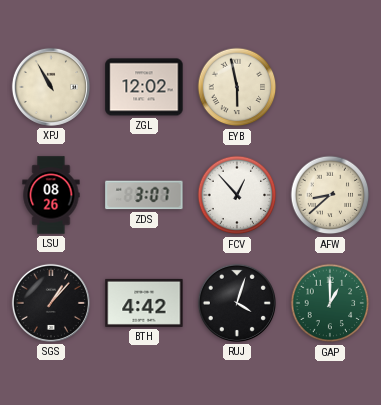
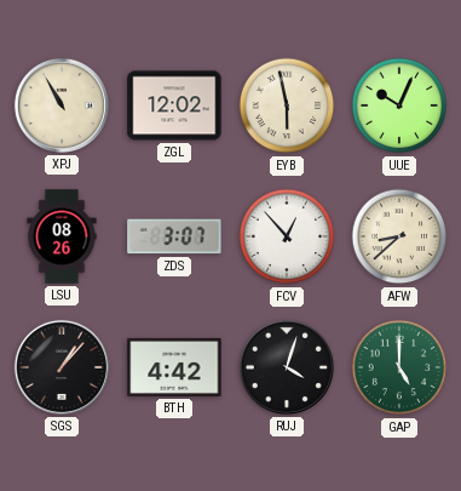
UUE: none -> 10:04 (399, 105)
GAP: 1:00 -> 5:00 (399, 367)
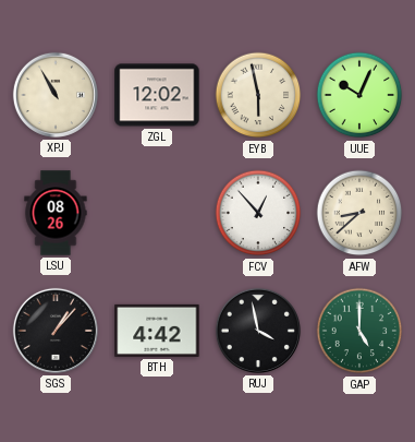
ZDS: 3:07 -> none (174, 236)
RUJ: 4:03 -> 3:58 (258, 331)
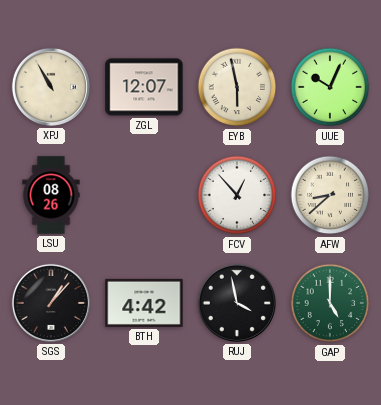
ZGL: 12:02 -> 12:07 (144, 87)
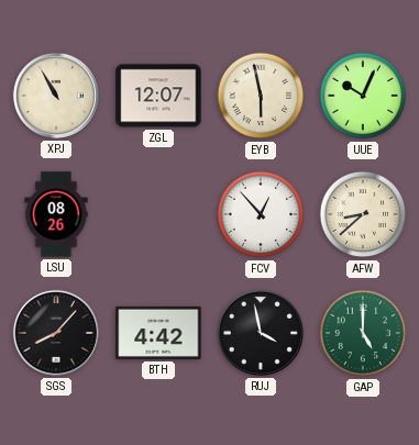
SGS: 1:07 -> 8:07 (56, 333)
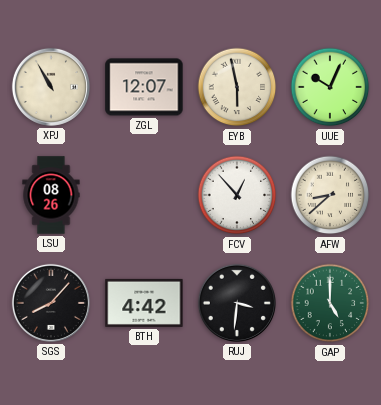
RUJ: 3:58 -> 3:31 (237, 303)
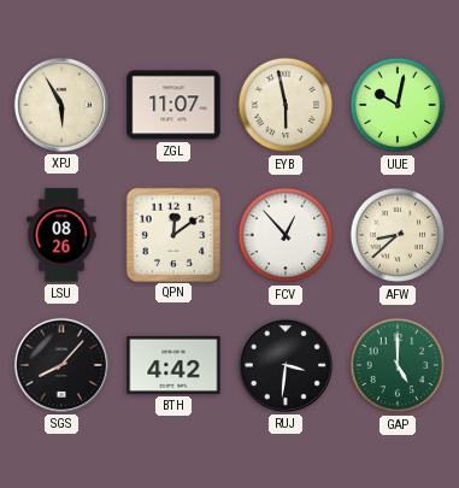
XPJ: 10:55 -> 5:55 (61, 105)
ZGL: 12:07 -> 11:07 (173, 105)
UUE: 10:04 -> 10:02 (398, 105)
QPN: none -> 12:09 (172, 234)
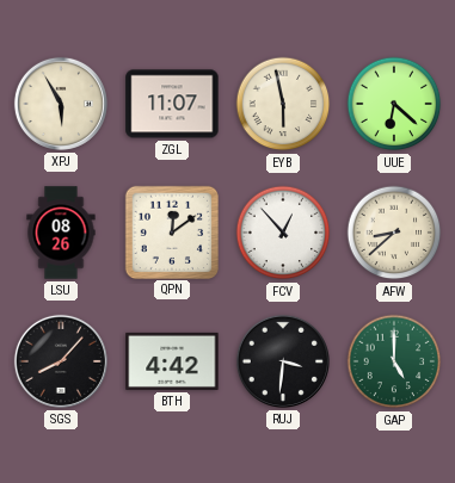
UUE: 10:02 -> 6:22 (394, 104)
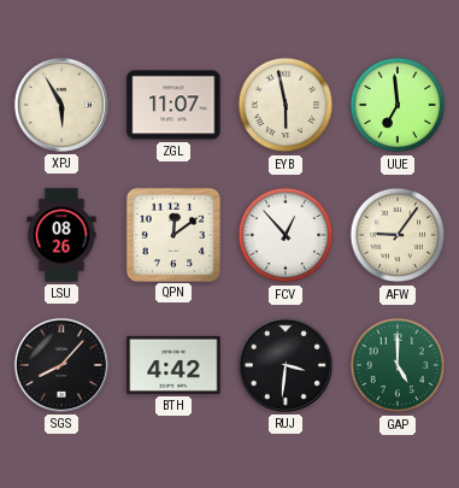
UUE: 6:22 -> 6:59 (398, 105)
AFW: 8:38 -> 9:06 (398, 235)
